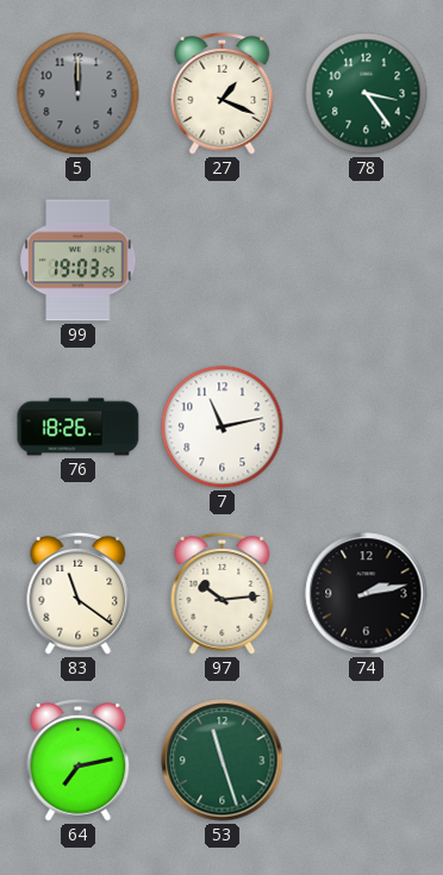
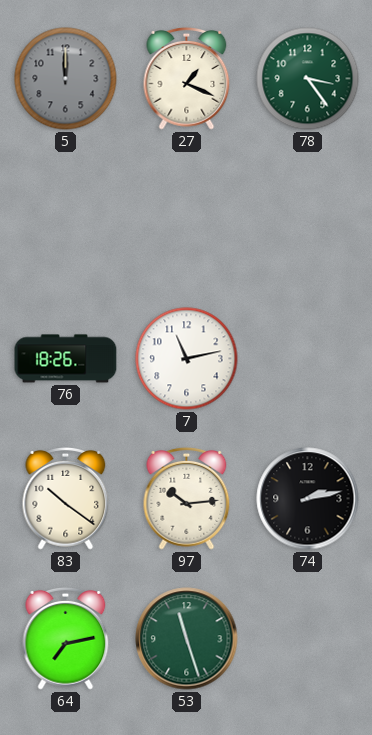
99: 19:03 -> none (79, 261)
83: 11:21 -> 10:21 (66, 498)
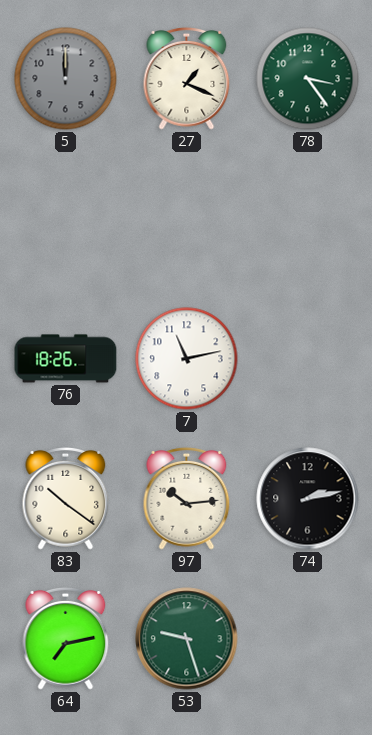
53: 11:27 -> 9:27 (187, 639)
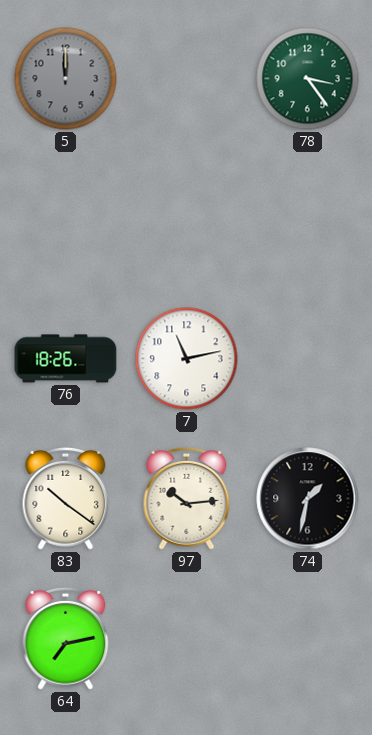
27: 1:19 -> none (187, 78)
74: 2:13 -> 1:32 (308, 499)
53: 9:27 -> none (187, 639)
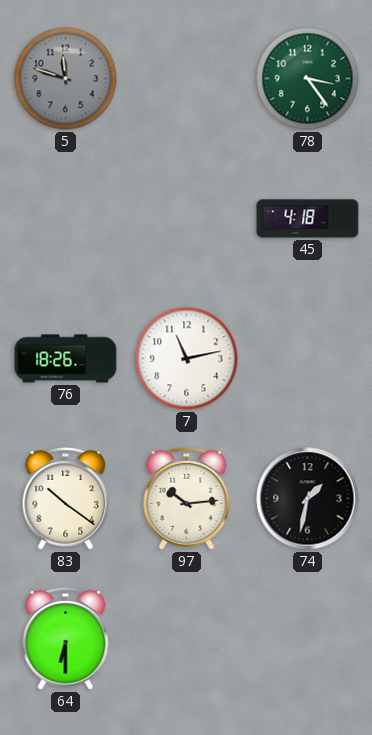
5: 12:00 -> 11:48 (66, 79)
45: none -> 4:18 (308, 219)
64: 7:13 -> 6:30 (66, 638)
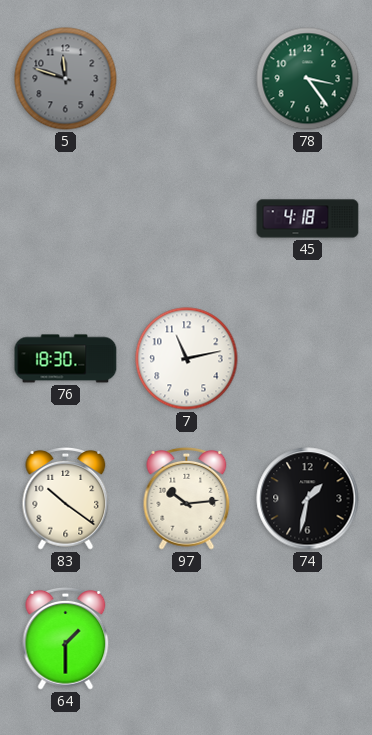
76: 18:26 -> 18:30 (66, 359)
64: 6:30 -> 1:30 (66, 638)
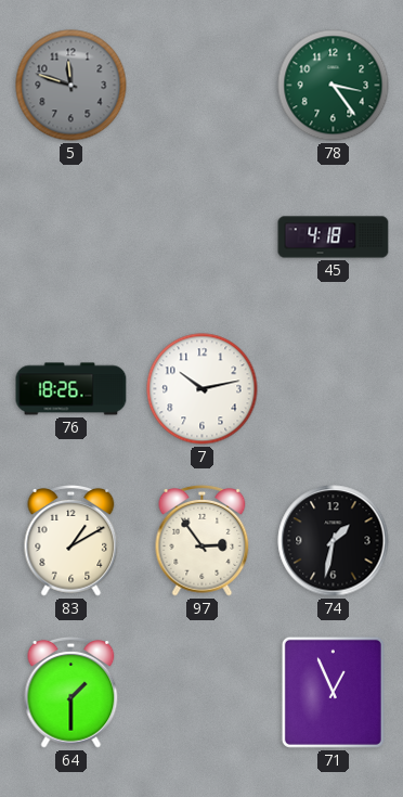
76: 18:30 -> 18:26 (71, 389)
7: 11:13 -> 10:13 (203, 389)
83: 10:21 -> 1:10 (71, 540)
97: 10:14 -> 2:54 (203, 540)
71: none -> 12:56 (333, 692)
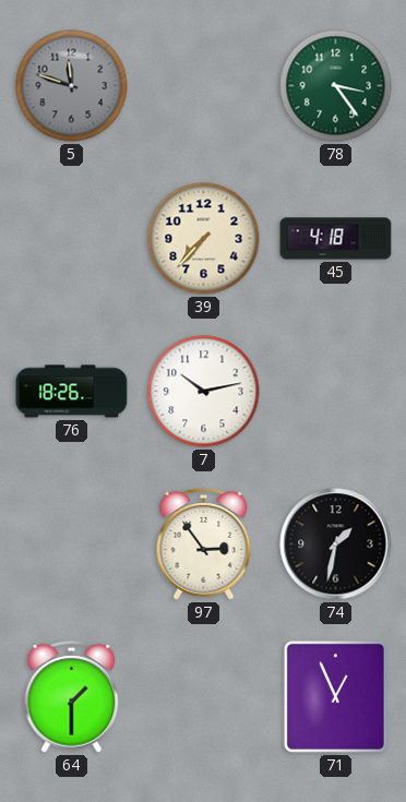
39: none -> 7:37 (204, 239)
83: 1:10 -> none (71, 540)
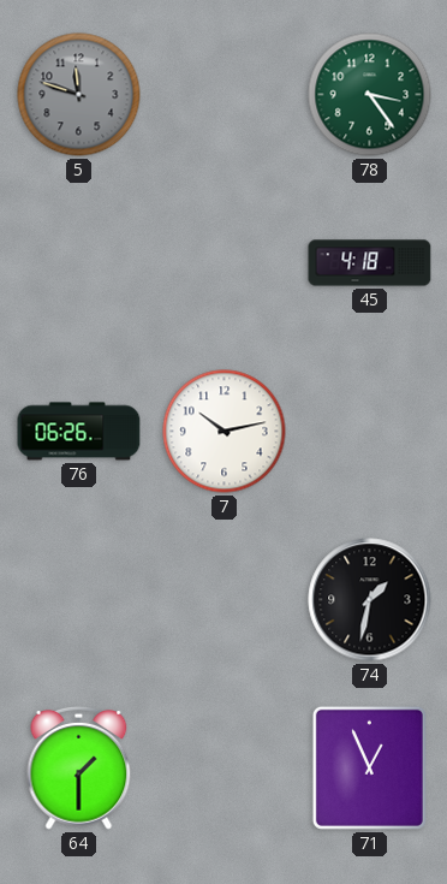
39: 7:37 -> none (204, 239)
76: 18:26 -> 06:26 (79, 432)
97: 2:54 -> none (204, 543)
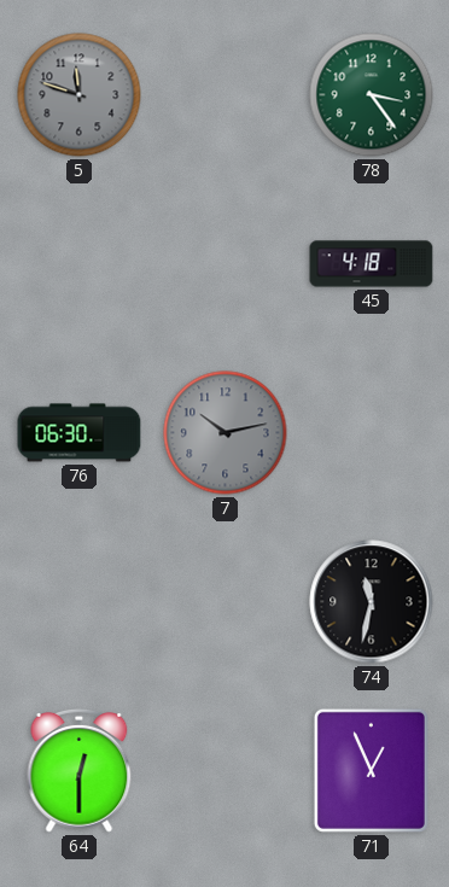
76: 06:26 -> 06:30 (80, 433)
7 dial: white -> grey (226, 433)
74: 1:32 -> 11:32 (372, 602)
64: 1:30 -> 12:30 (80, 770)
